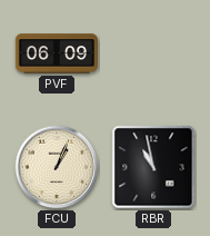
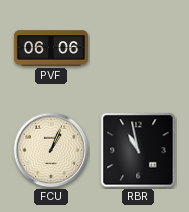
PVF: 06:09 -> 06:06 (50, 48)
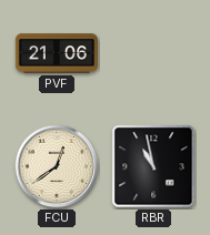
PVF: 06:06 -> 21:06 (56, 53)
FCU: 1:04 -> 12:39 (57, 166)
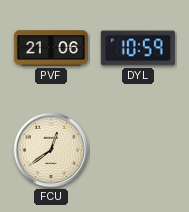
DYL: none -> 10:59 (138, 48)
RBR: 10:58 -> none (153, 166)
